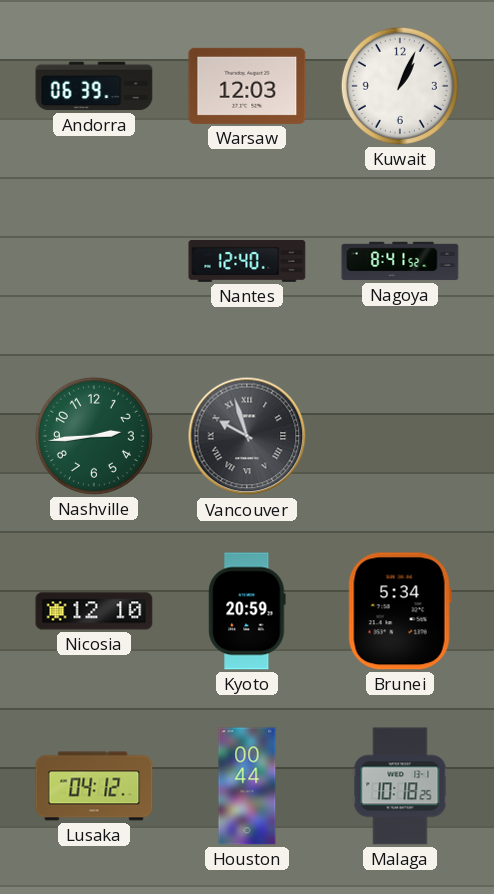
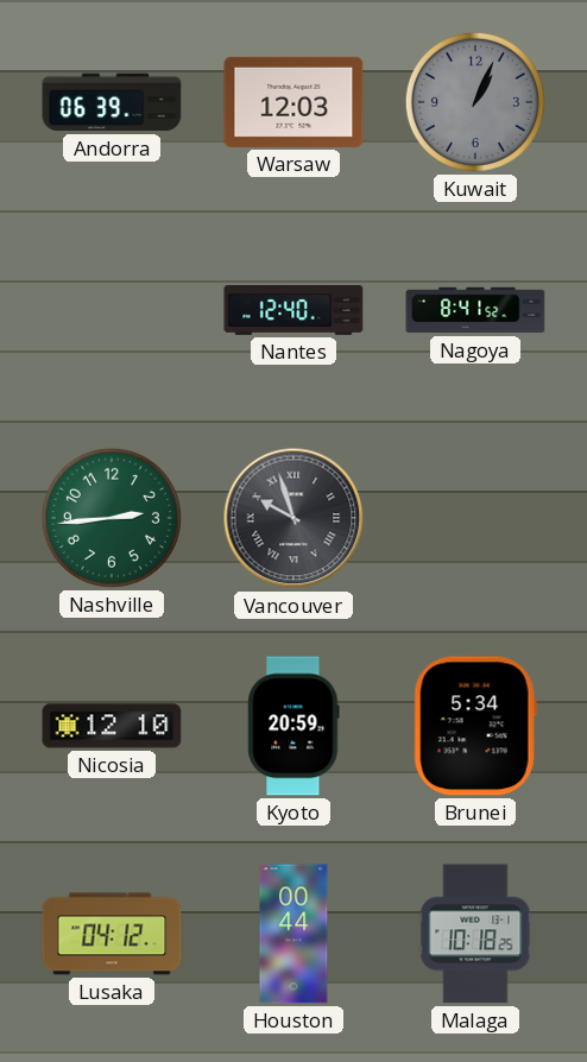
Kuwait dial: white -> grey (475, 102)
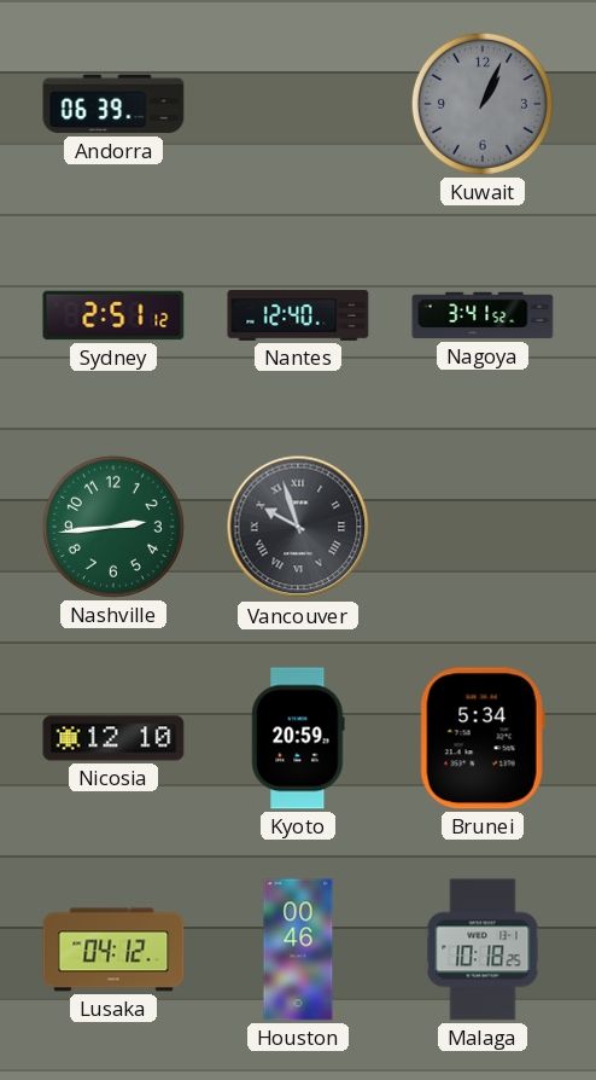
Warsaw: 12:03 -> none (293, 102)
Sydney: none -> 2:51 (113, 315)
Nagoya: 8:41 -> 3:41 (483, 315)
Houston: 00:44 -> 00:46 (298, 950)
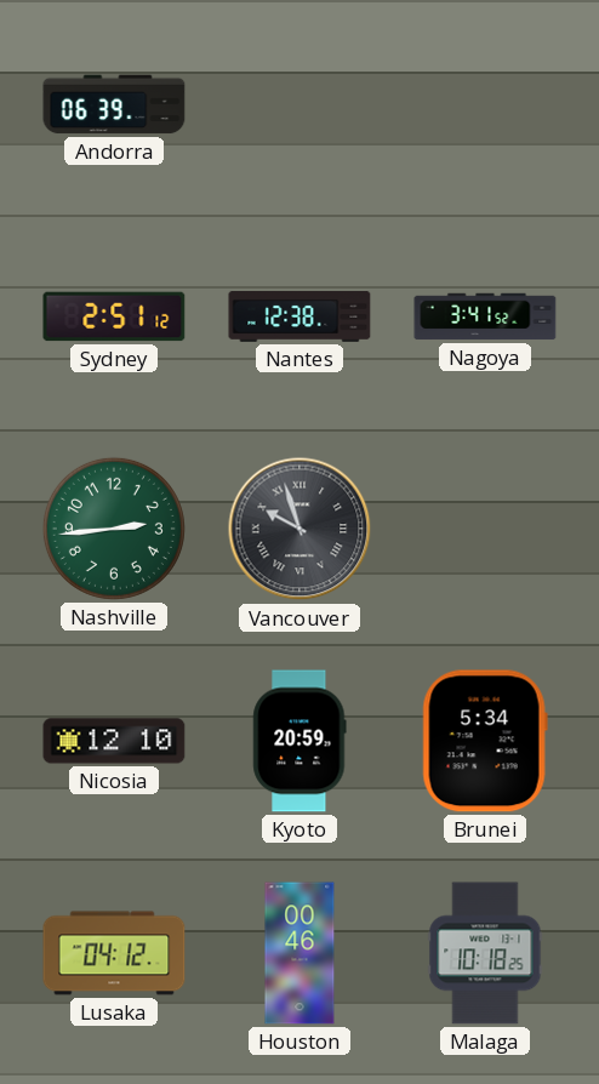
Kuwait: 1:04 -> none (483, 104)
Nantes: 12:40 -> 12:38 (299, 316)
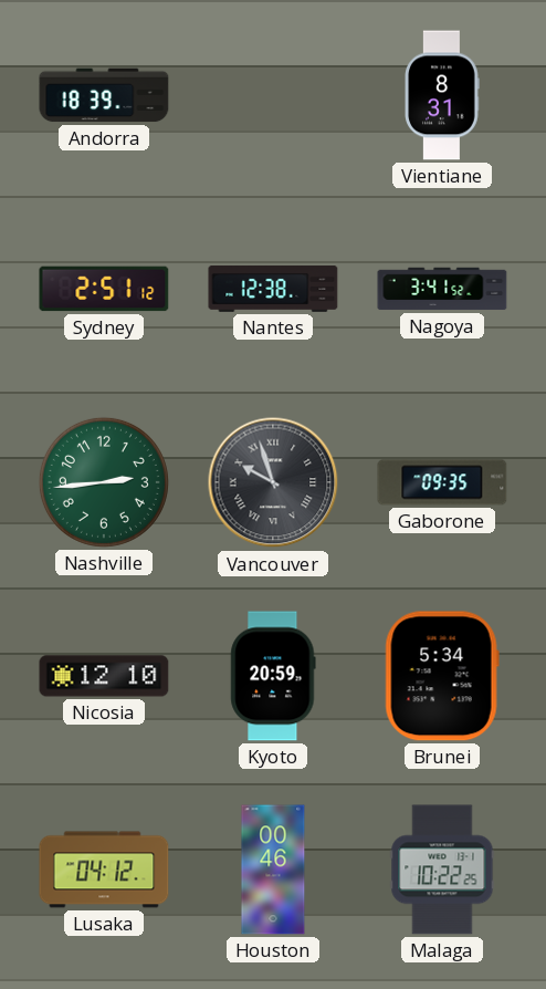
Andorra: 06:39 -> 18:39 (104, 95)
Vientiane: none -> 8:31 (442, 95)
Gaborone: none -> 09:35 (442, 482)
Malaga: 10:18 -> 10:22 (442, 870)
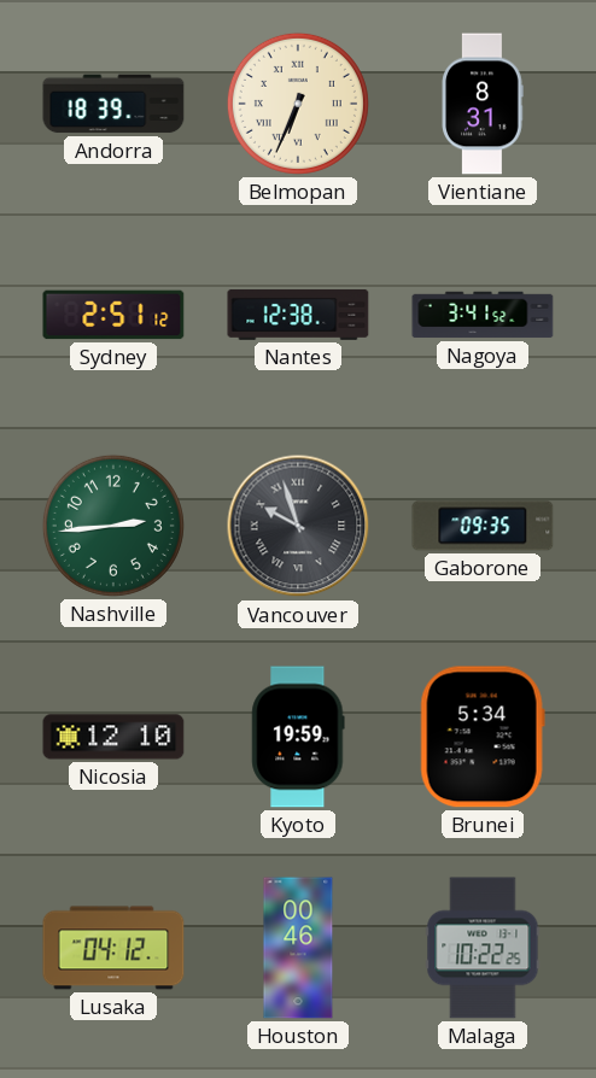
Belmopan: none -> 6:34 (298, 104)
Kyoto: 20:59 -> 19:59 (298, 737)
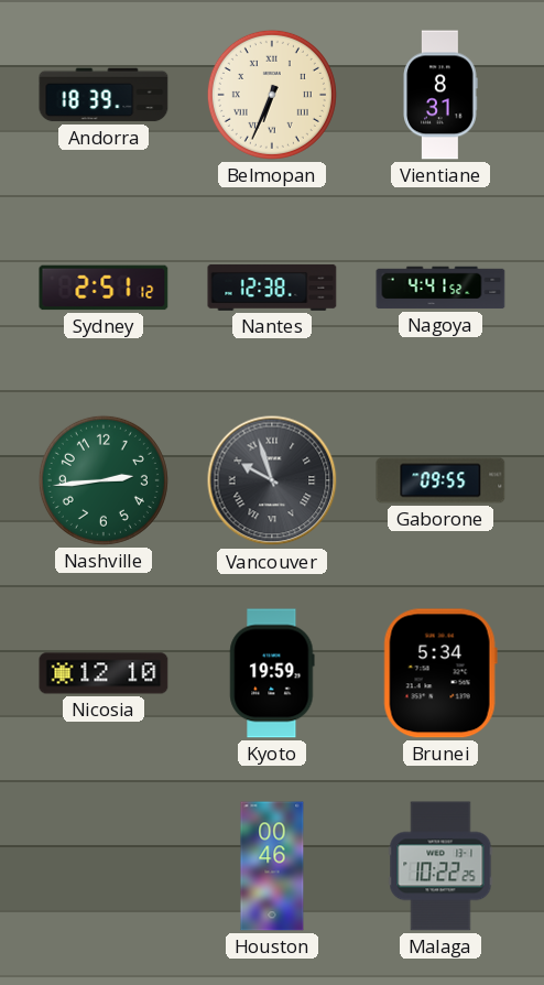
Nagoya: 3:41 -> 4:41 (440, 288)
Gaborone: 09:35 -> 09:55 (440, 480)
Lusaka: 04:12 -> none (113, 948)
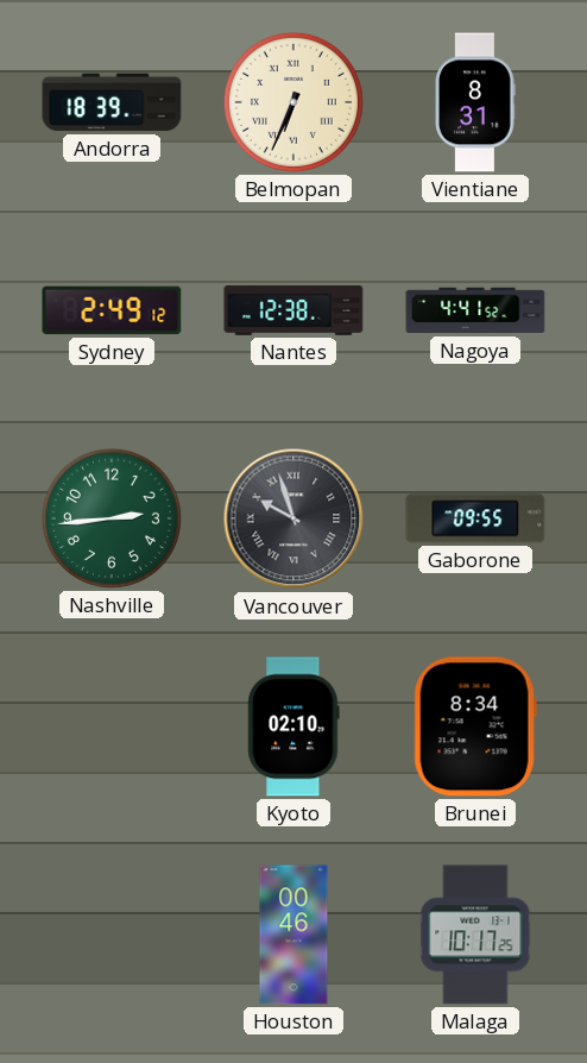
Sydney: 2:51 -> 2:49 (112, 310)
Nicosia: 12:10 -> none (104, 673)
Kyoto: 19:59 -> 02:10 (293, 727)
Brunei: 5:34 -> 8:34 (475, 727)
Malaga: 10:22 -> 10:17 (475, 935)
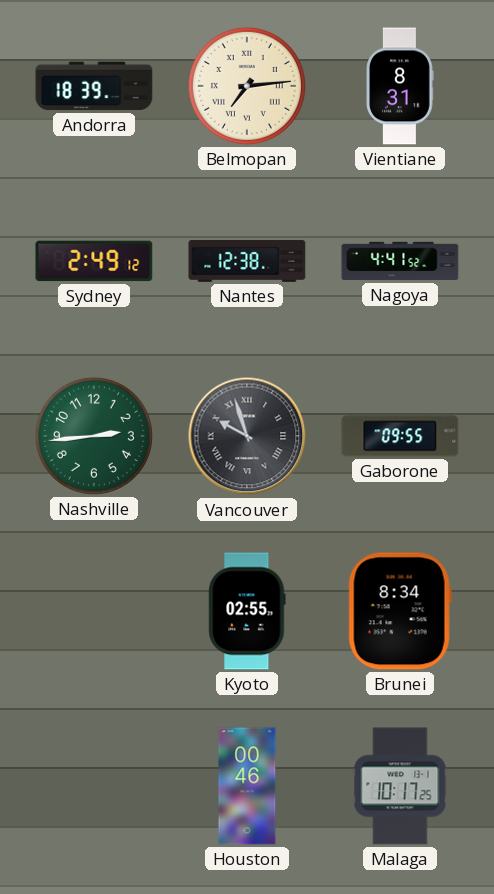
Belmopan: 6:34 -> 7:14 (247, 86)
Kyoto: 02:10 -> 02:55 (247, 611)
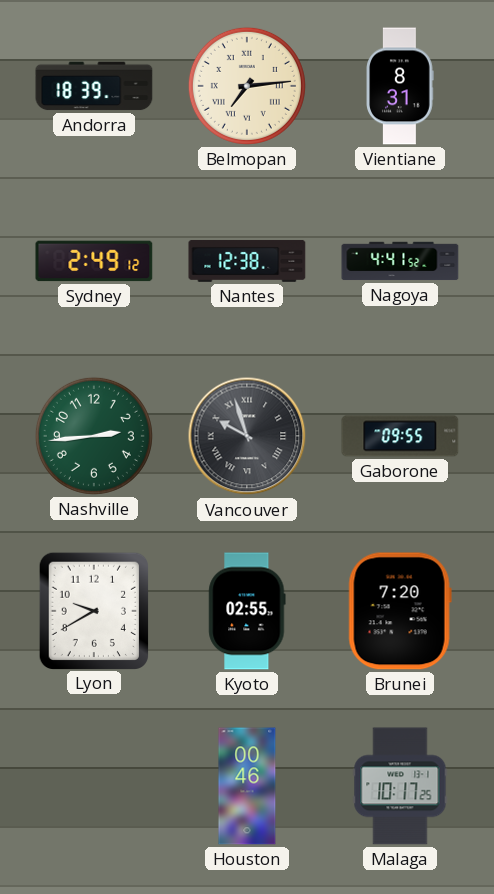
Lyon: none -> 9:40 (93, 610)
Brunei: 8:34 -> 7:20 (400, 611)
